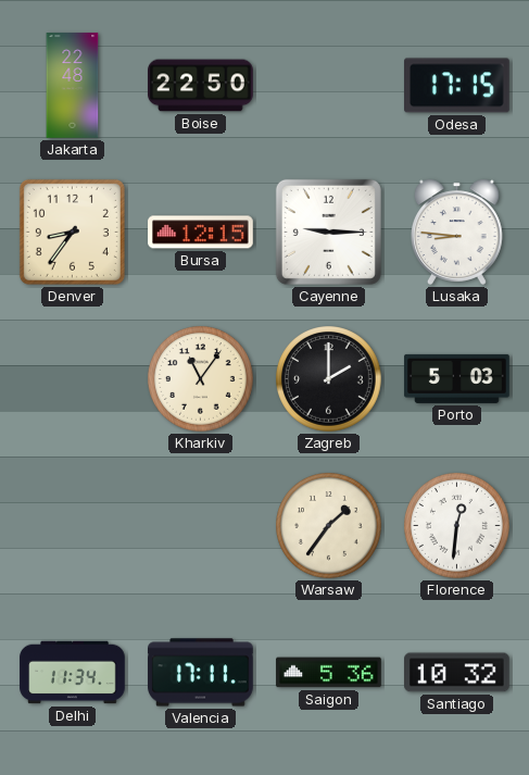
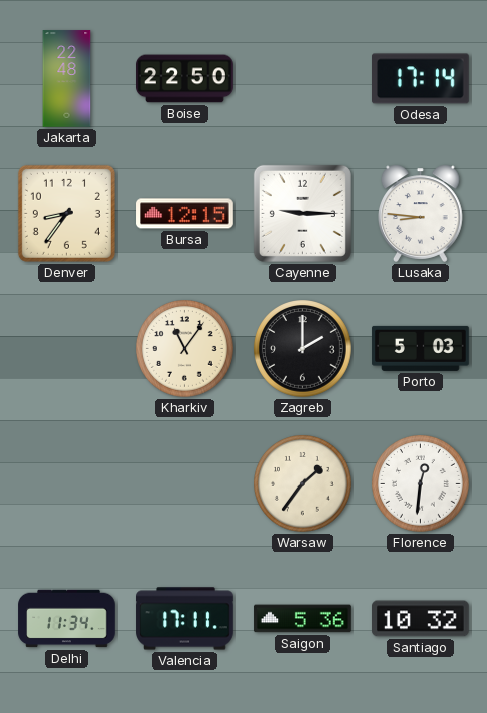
Odesa: 17:15 -> 17:14 (421, 79)
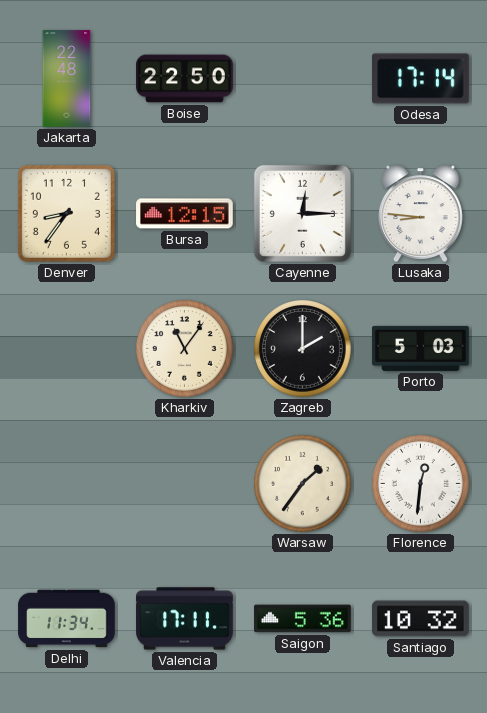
Cayenne: 9:15 -> 12:15 (302, 213)
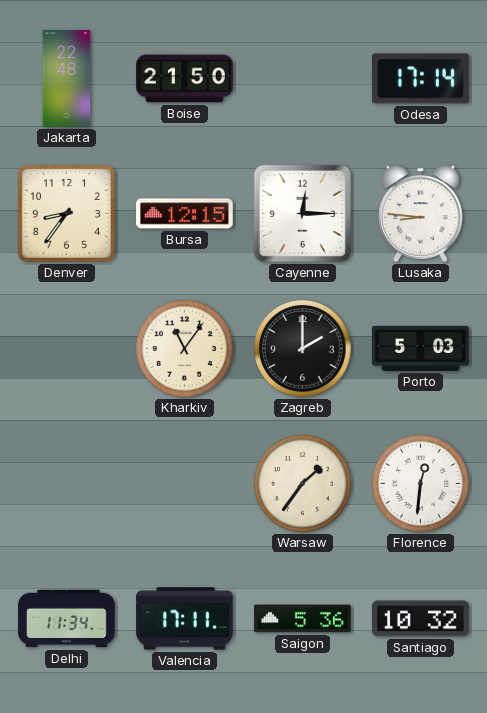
Boise: 22:50 -> 21:50 (185, 79)
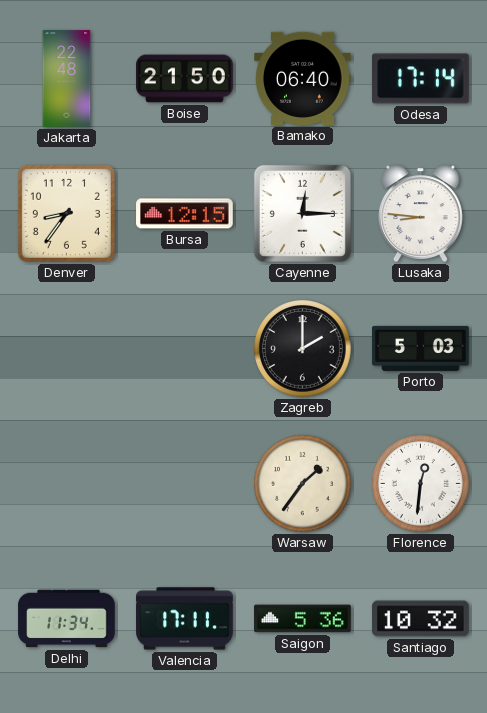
Bamako: none -> 06:40 (303, 78)
Kharkiv: 11:06 -> none (185, 349)
